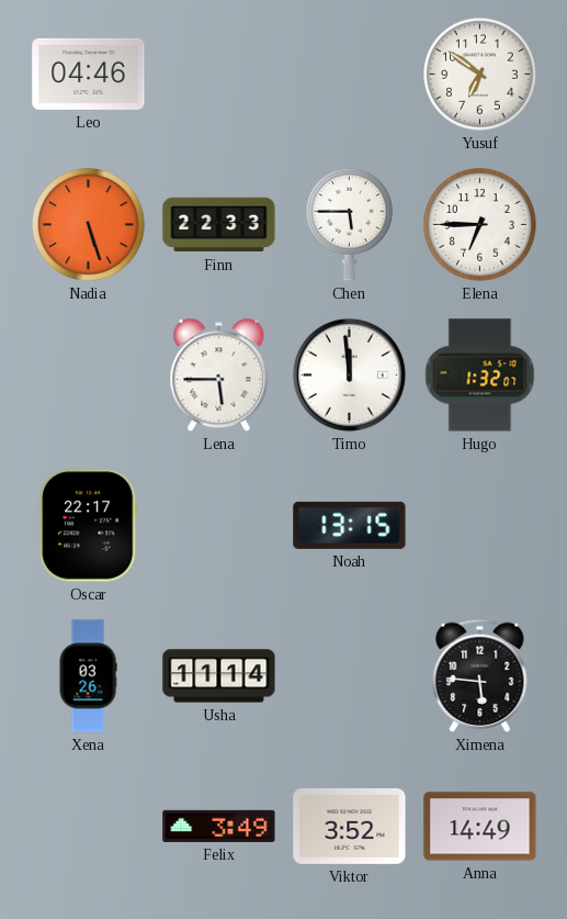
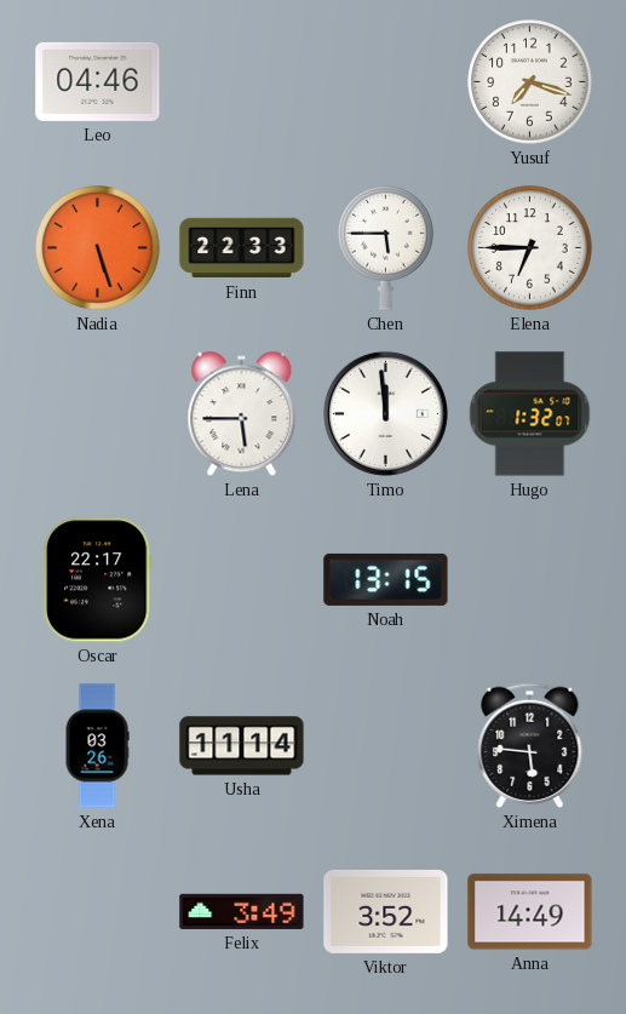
Yusuf: 6:51 -> 7:18 (530, 82)
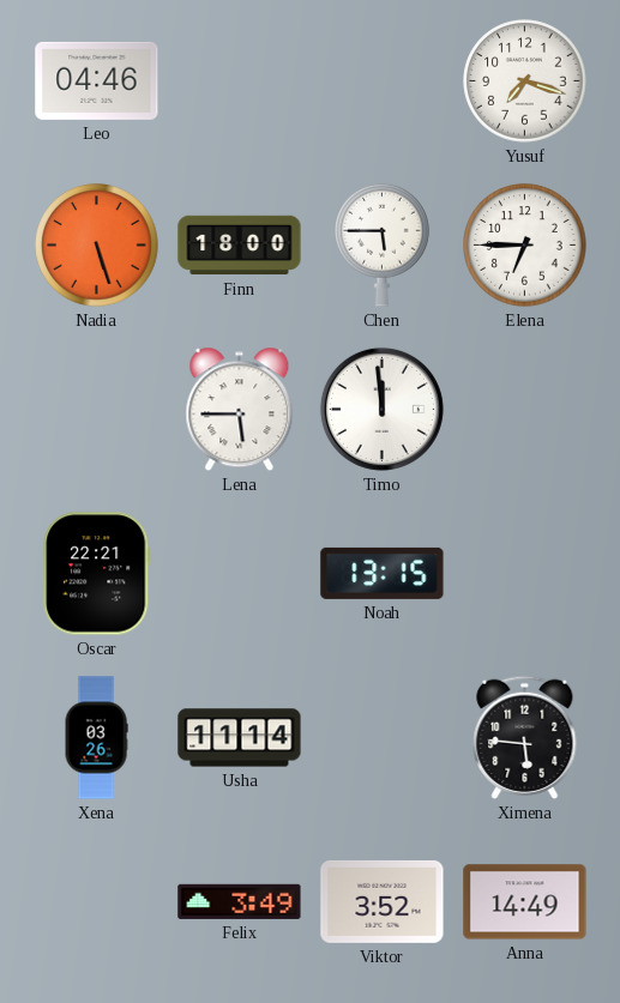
Finn: 22:33 -> 18:00 (240, 246)
Hugo: 1:32 -> none (530, 414)
Oscar: 22:17 -> 22:21 (97, 574)
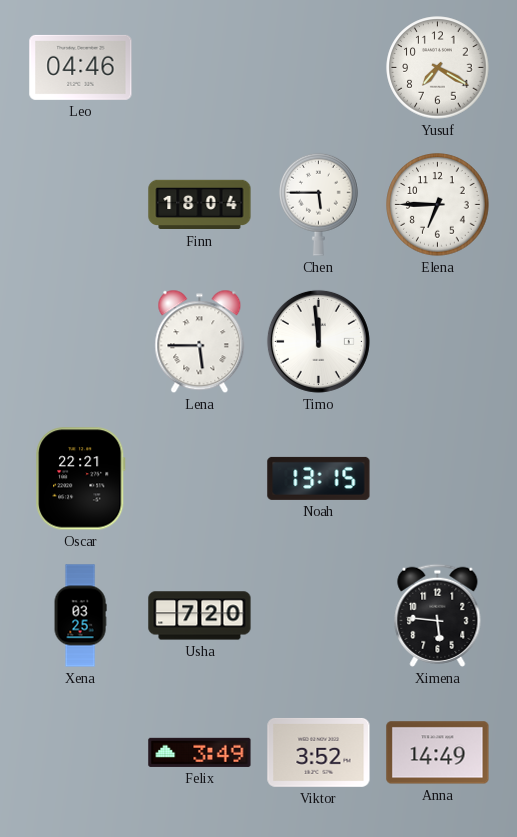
Yusuf: 7:18 -> 7:20 (438, 68)
Nadia: 5:27 -> none (97, 246)
Finn: 18:00 -> 18:04 (200, 205)
Xena: 03:26 -> 03:25 (80, 616)
Usha: 11:14 -> 7:20 (200, 616)
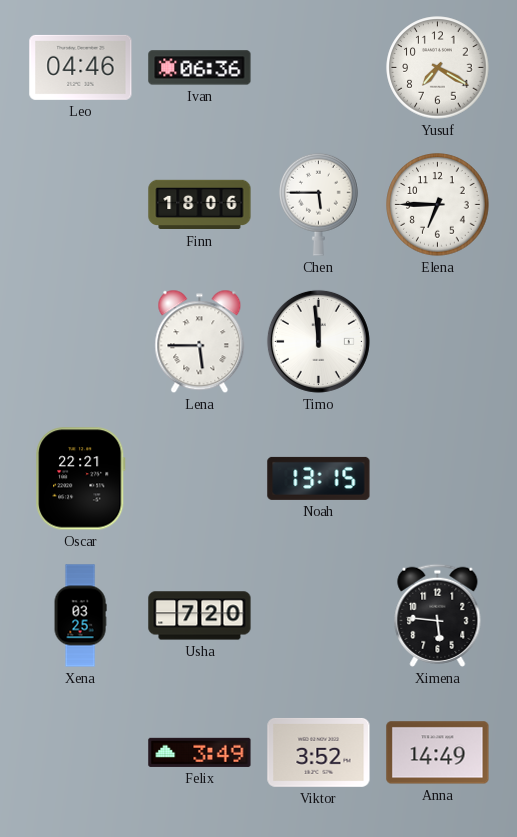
Ivan: none -> 06:36 (200, 68)
Finn: 18:04 -> 18:06 (200, 205)
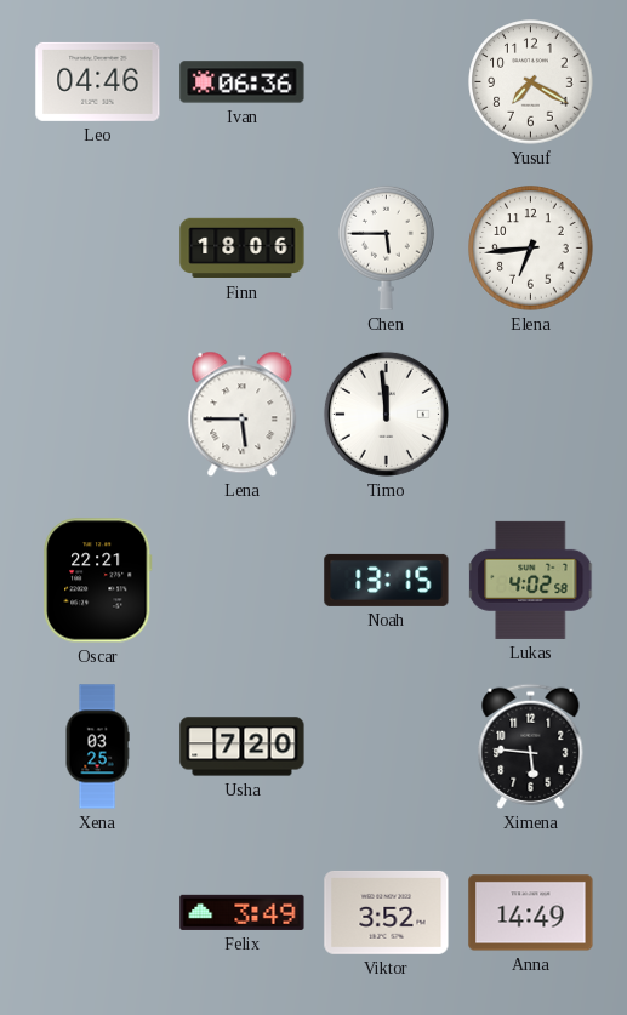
Elena: 6:45 -> 6:44 (531, 249)
Lukas: none -> 4:02 (531, 580)
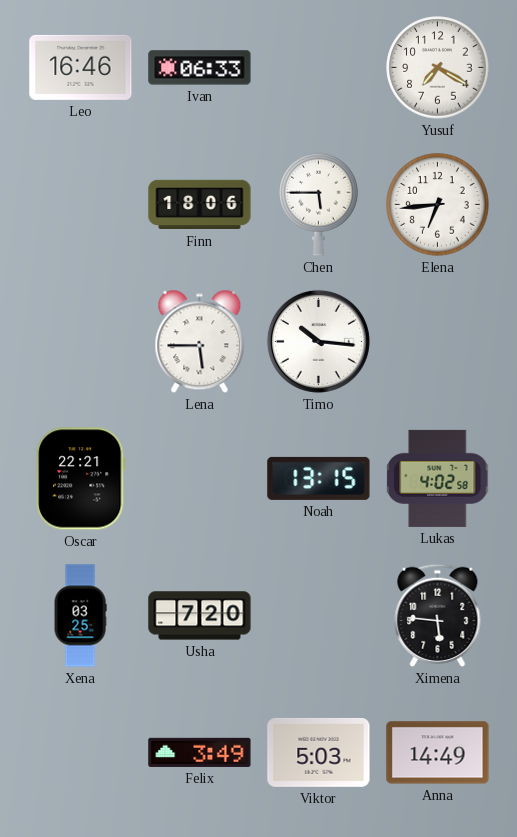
Leo: 04:46 -> 16:46 (81, 67)
Ivan: 06:36 -> 06:33 (200, 68)
Timo: 11:59 -> 10:16 (318, 341)
Viktor: 3:52 -> 5:03 (319, 752)
